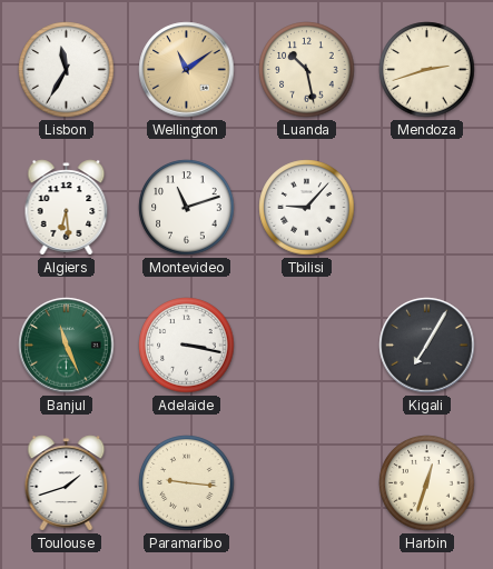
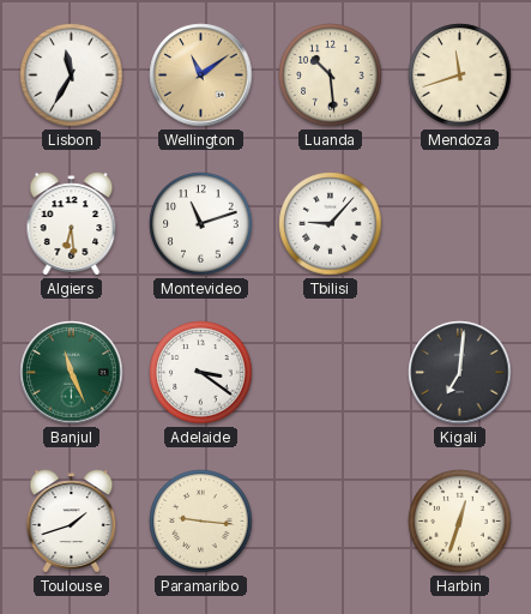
Luanda: 10:28 -> 10:29 (331, 76)
Mendoza: 2:42 -> 11:42 (460, 76)
Adelaide: 3:17 -> 3:21 (201, 373)
Kigali: 7:05 -> 7:01 (460, 373)
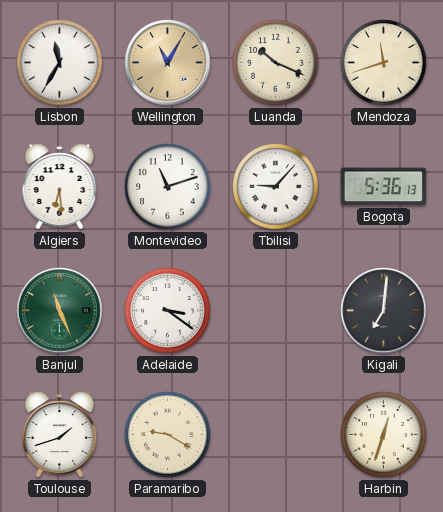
Wellington: 11:09 -> 11:05 (168, 63)
Luanda: 10:29 -> 10:19 (276, 63)
Bogota: none -> 5:36 (384, 187)
Paramaribo: 9:16 -> 9:20 (168, 435)
